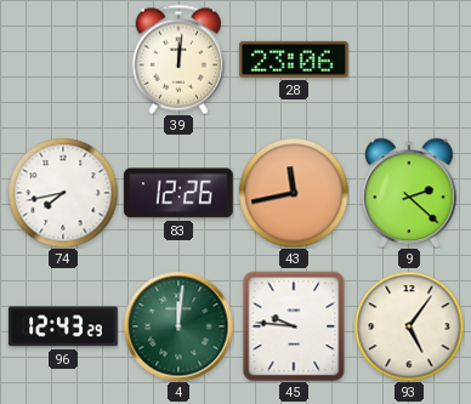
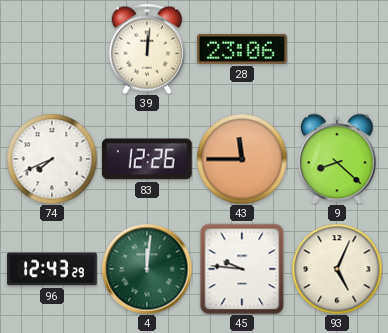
74: 7:43 -> 7:41 (52, 159)
43: 11:43 -> 11:45 (242, 159)
9: 2:22 -> 8:22 (337, 159)
93: 5:06 -> 5:04 (337, 269)
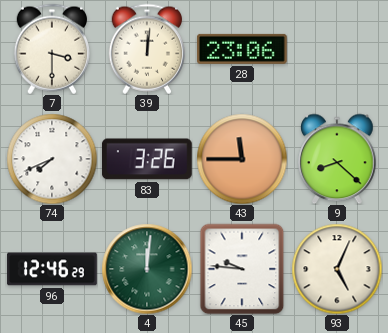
7: none -> 3:30 (51, 49)
83: 12:26 -> 3:26 (147, 159)
96: 12:43 -> 12:46 (52, 269)
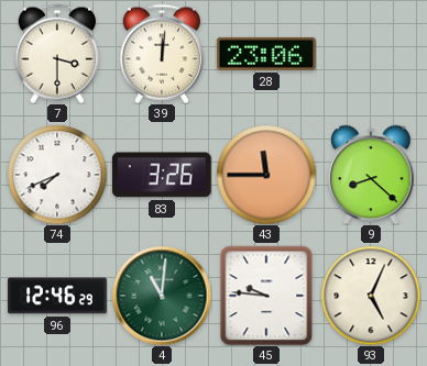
4: 12:01 -> 11:01 (162, 296)
